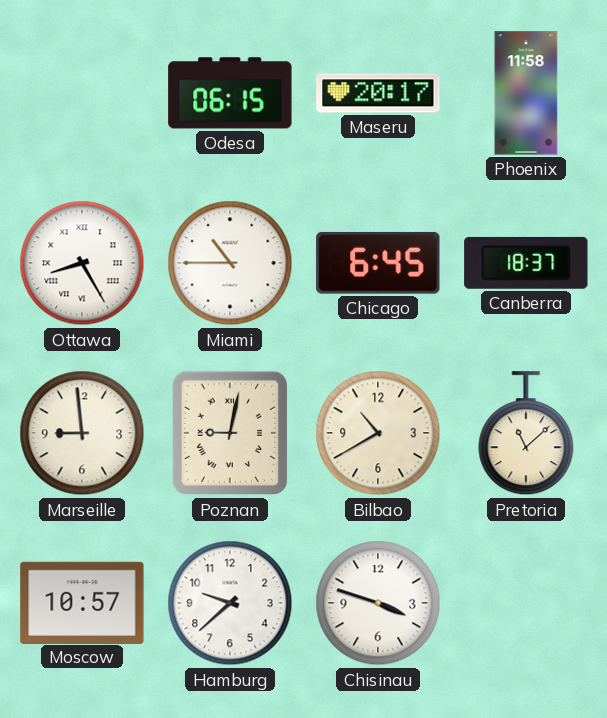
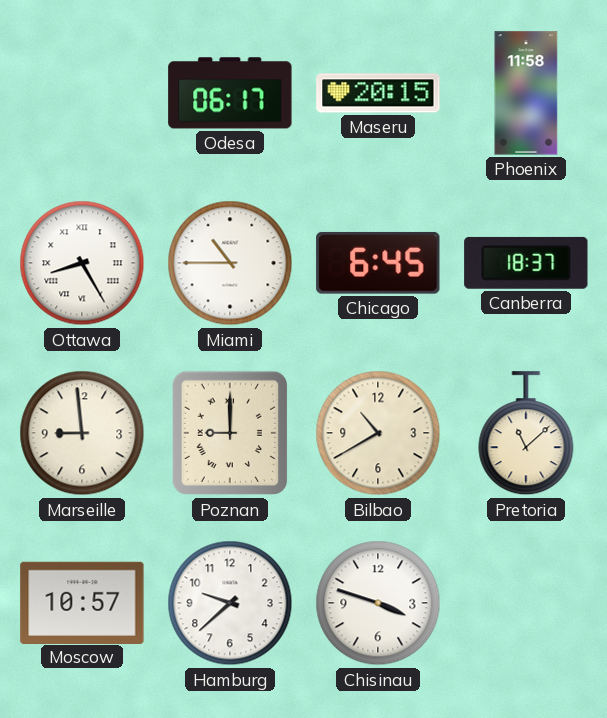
Odesa: 06:15 -> 06:17 (230, 93)
Maseru: 20:17 -> 20:15 (378, 93)
Poznan: 9:02 -> 9:00 (230, 433)
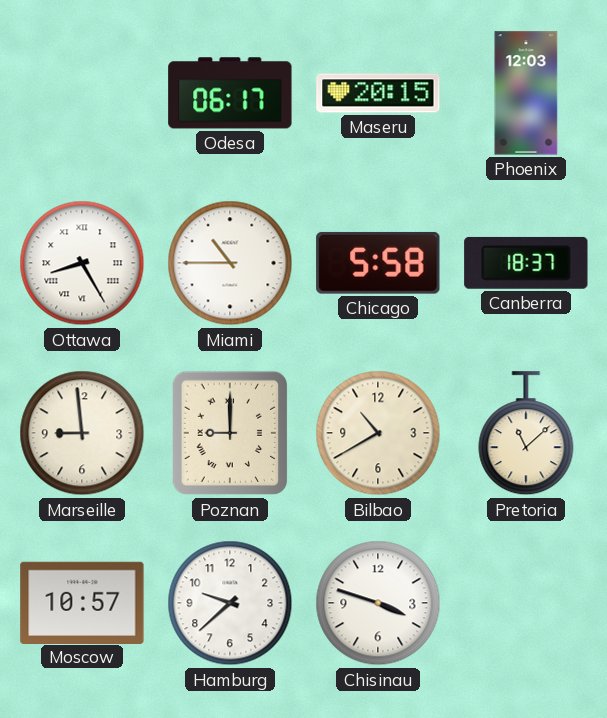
Phoenix: 11:58 -> 12:03 (526, 93)
Chicago: 6:45 -> 5:58 (378, 263)
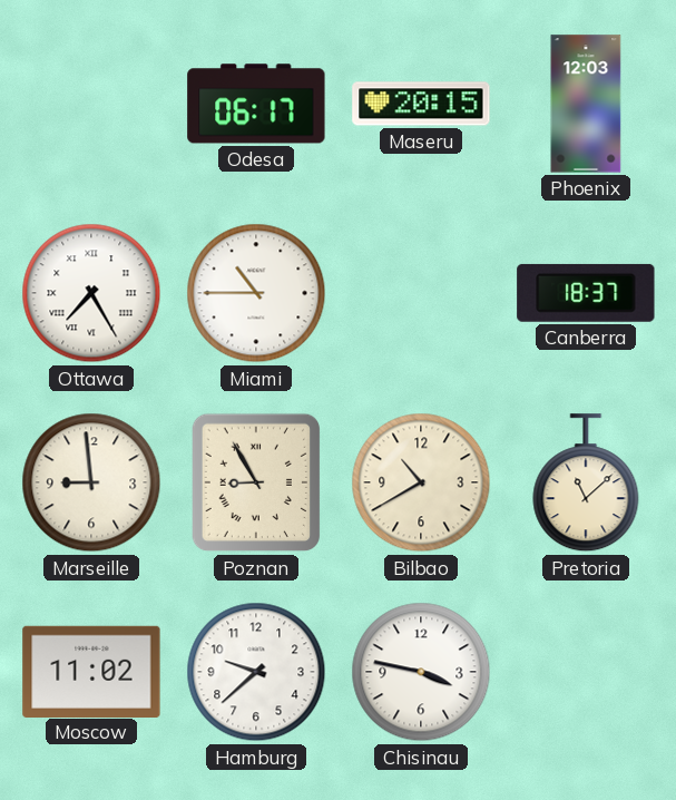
Ottawa: 8:25 -> 7:25 (91, 293)
Chicago: 5:58 -> none (378, 263)
Poznan: 9:00 -> 8:55 (256, 482)
Moscow: 10:57 -> 11:02 (91, 671)
Chisinau: 3:48 -> 3:47 (421, 672)
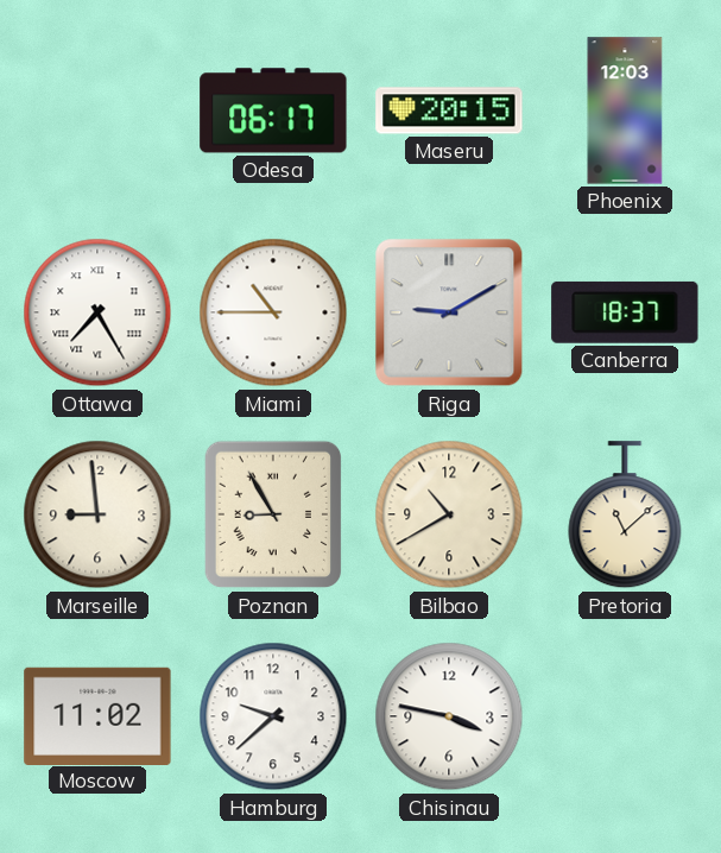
Riga: none -> 9:10 (449, 312)
